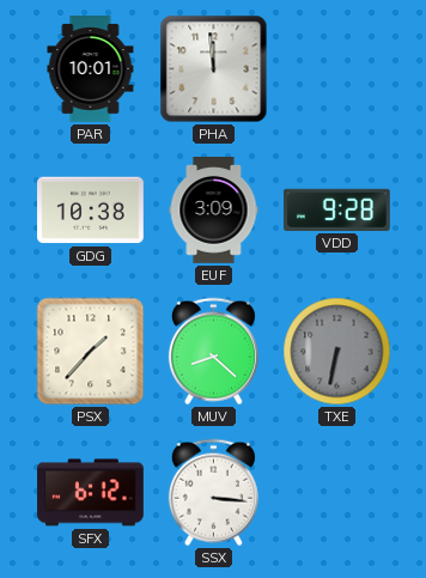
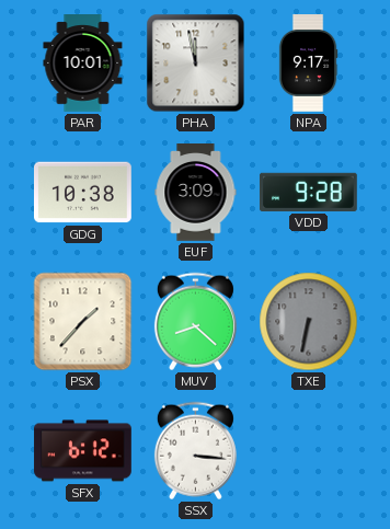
PHA: 11:59 -> 11:58 (196, 64)
NPA: none -> 9:17 (308, 64)
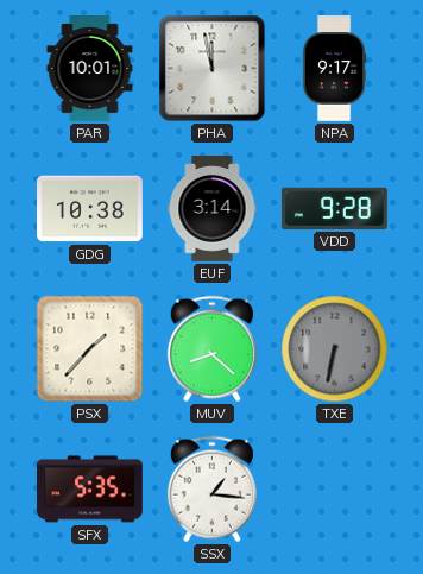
EUF: 3:09 -> 3:14 (213, 209)
SFX: 6:12 -> 5:35 (90, 490)
SSX: 3:16 -> 1:16 (211, 490)
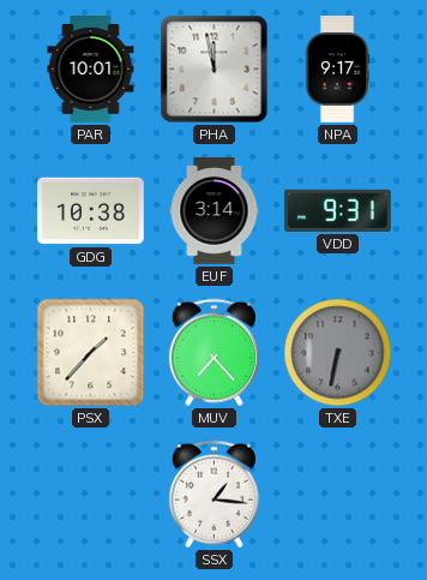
VDD: 9:28 -> 9:31 (337, 210)
MUV: 8:22 -> 7:23 (213, 353)
SFX: 5:35 -> none (90, 490)
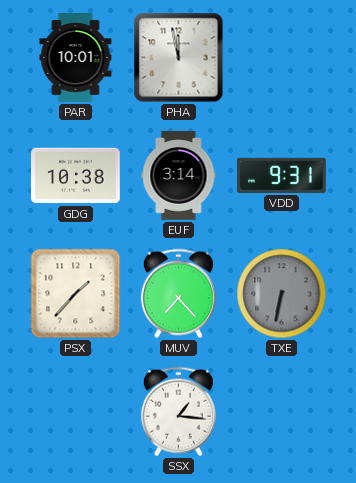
NPA: 9:17 -> none (337, 70)
